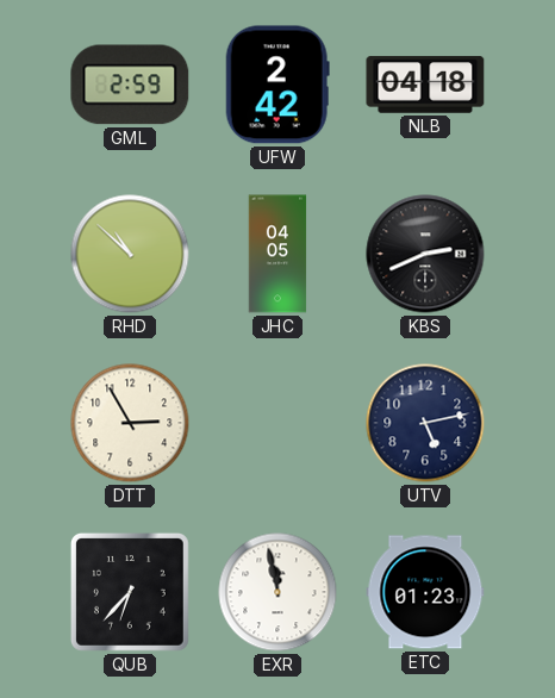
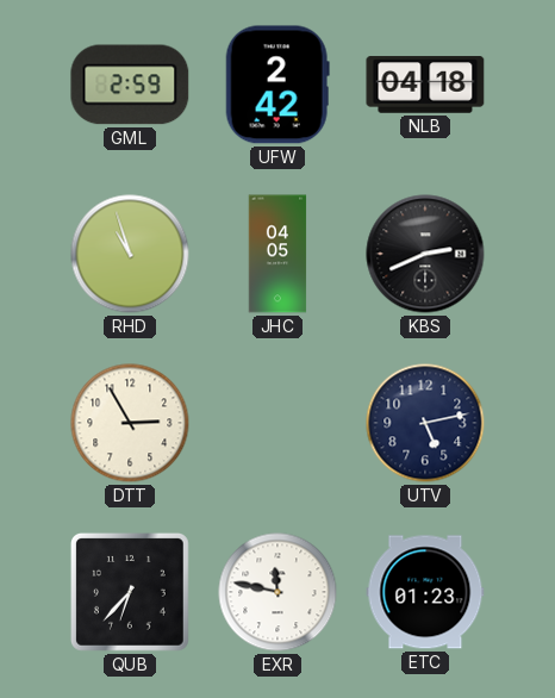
RHD: 10:52 -> 10:57 (130, 254)
EXR: 11:58 -> 11:47 (277, 592)
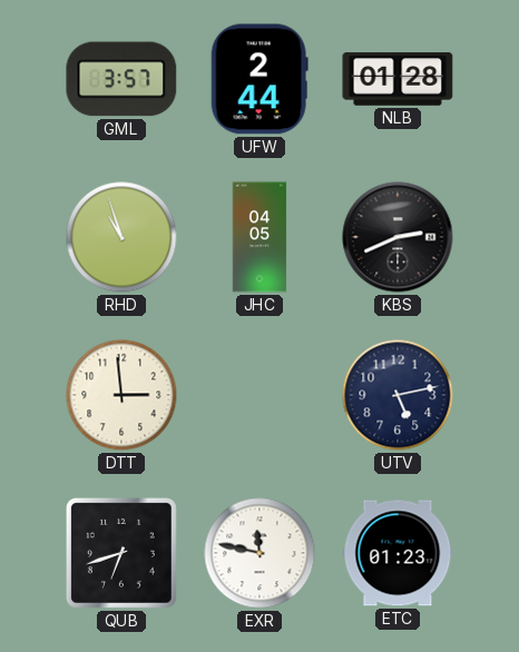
GML: 2:59 -> 3:57 (121, 79)
UFW: 2:42 -> 2:44 (259, 79)
NLB: 04:18 -> 01:28 (398, 79)
DTT: 2:55 -> 2:59 (121, 395)
QUB: 6:37 -> 6:42 (121, 553)
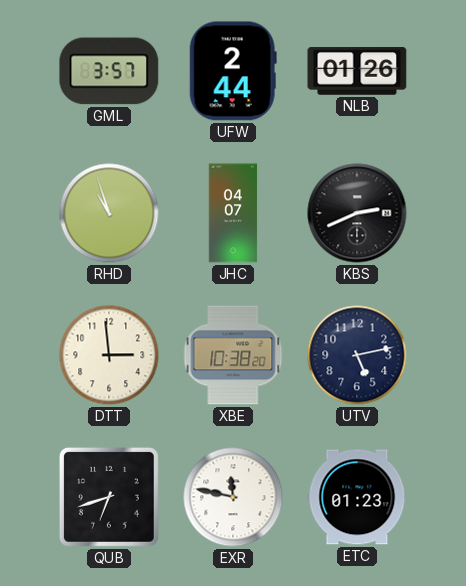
NLB: 01:28 -> 01:26 (357, 71)
JHC: 04:05 -> 04:07 (233, 213)
XBE: none -> 10:38 (233, 355)
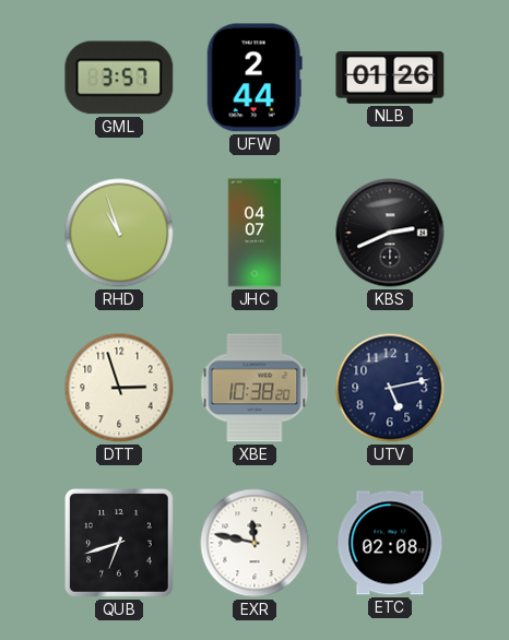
DTT: 2:59 -> 2:57 (119, 388)
ETC: 01:23 -> 02:08 (390, 543)
